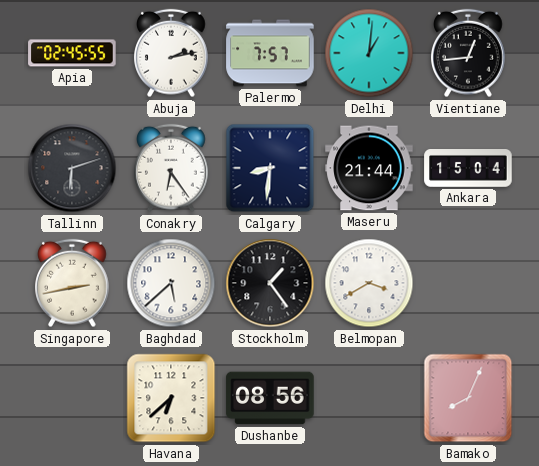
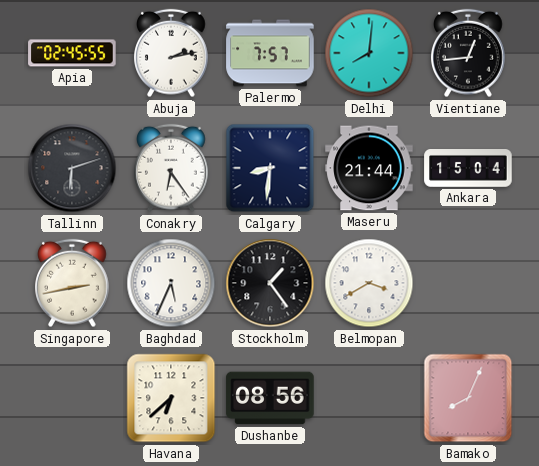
Delhi: 1:01 -> 8:01 (369, 53)
Baghdad: 5:38 -> 5:34 (171, 283)
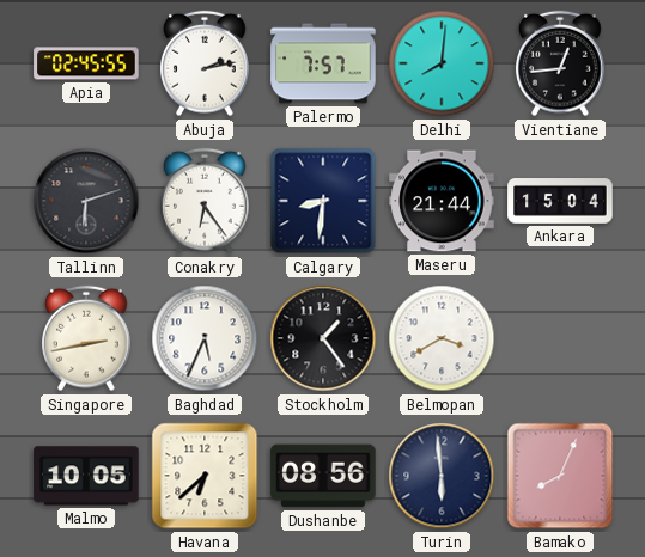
Malmo: none -> 10:05 (86, 476)
Turin: none -> 5:59 (442, 476)
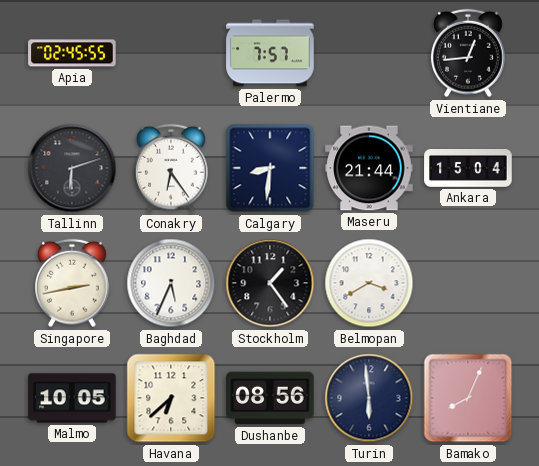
Abuja: 2:13 -> none (206, 63)
Delhi: 8:01 -> none (442, 63)
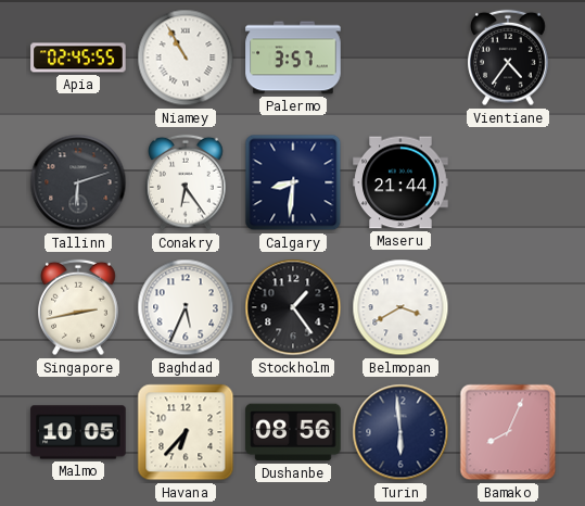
Niamey: none -> 10:55 (186, 58)
Palermo: 7:57 -> 3:57 (293, 58)
Vientiane: 12:44 -> 4:36 (509, 58)
Ankara: 15:04 -> none (468, 169)
Havana: 6:38 -> 6:37 (186, 432)
